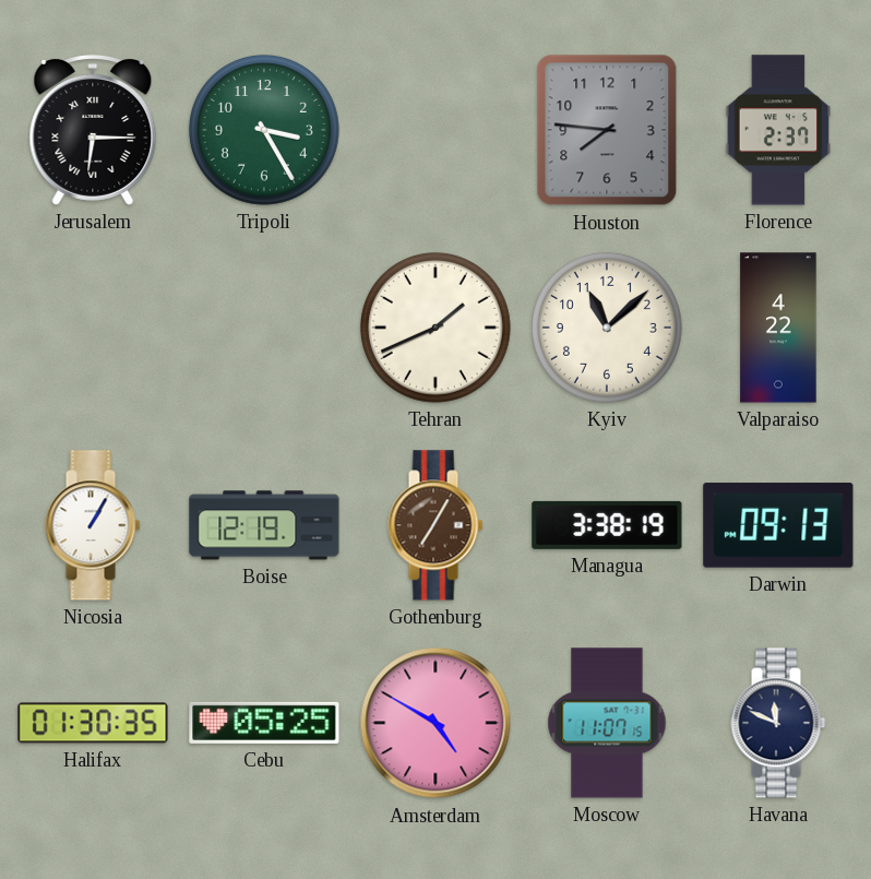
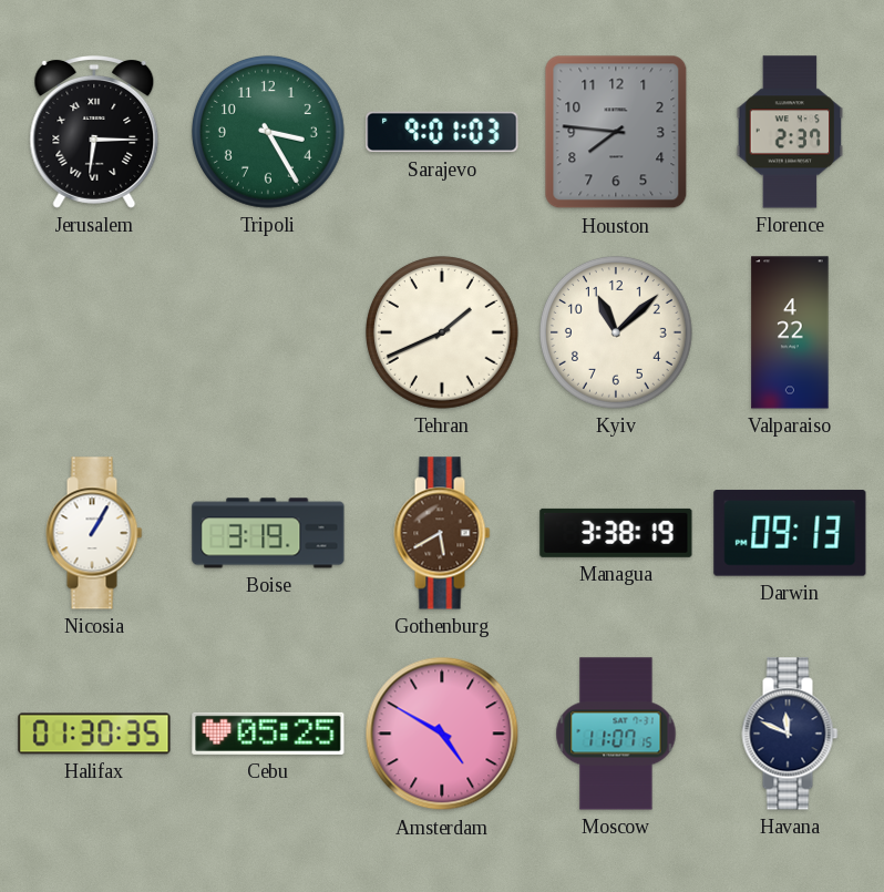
Sarajevo: none -> 9:01 (442, 132)
Boise: 12:19 -> 3:19 (268, 533)
Gothenburg: 7:05 -> 5:40 (442, 533)
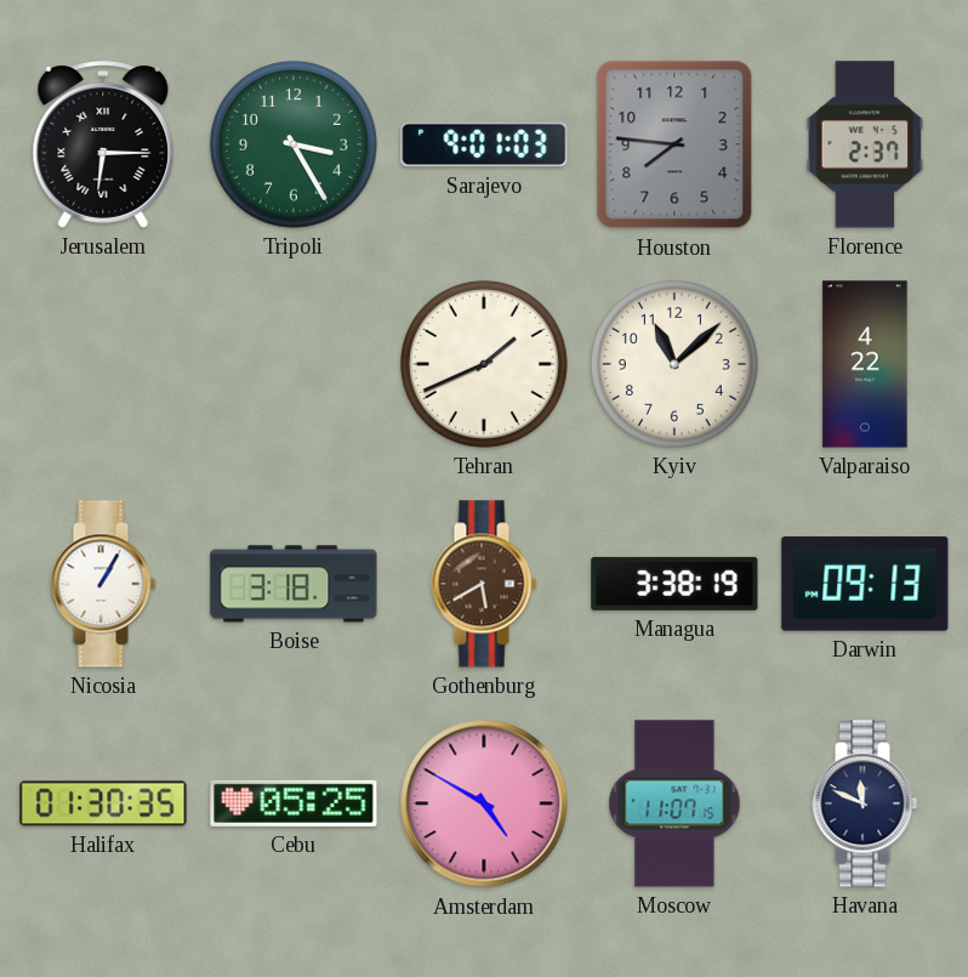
Boise: 3:19 -> 3:18 (294, 584)
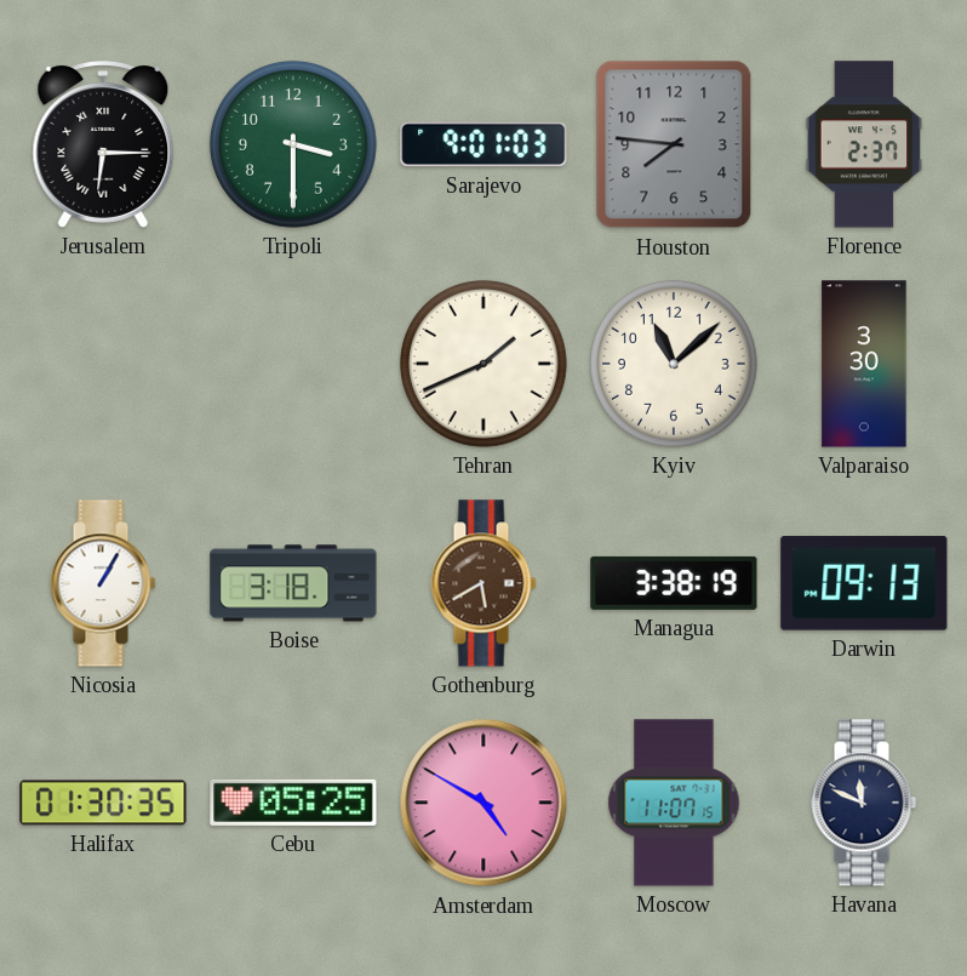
Tripoli: 3:25 -> 3:30 (293, 144)
Valparaiso: 4:22 -> 3:30 (864, 364)
